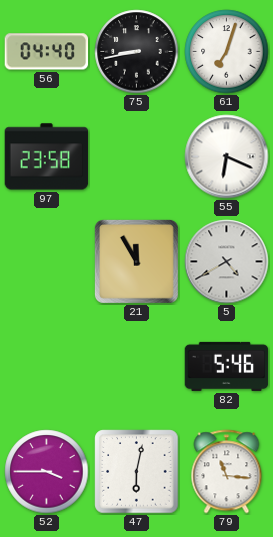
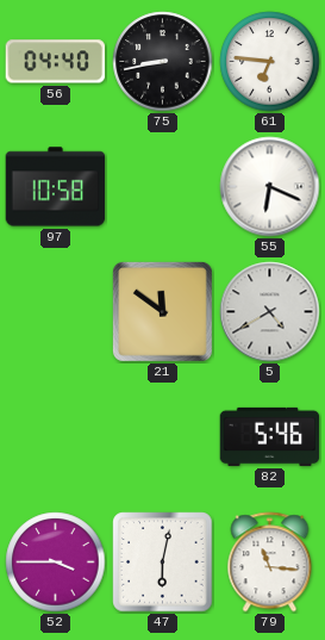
61: 7:03 -> 6:46 (270, 62)
97: 23:58 -> 10:58 (56, 187)
21: 11:55 -> 11:51 (162, 311)
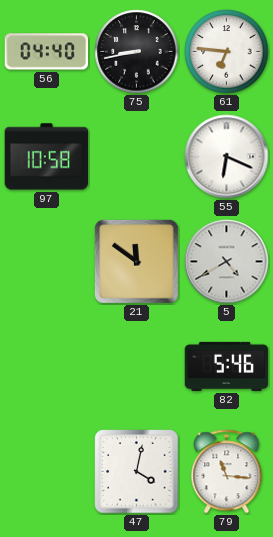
52: 3:45 -> none (56, 563)
47: 6:02 -> 4:02 (137, 472)
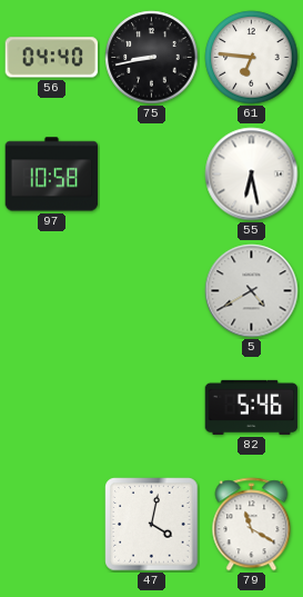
55: 6:19 -> 6:28 (252, 175)
21: 11:51 -> none (136, 261)
79: 11:16 -> 11:20 (252, 525)
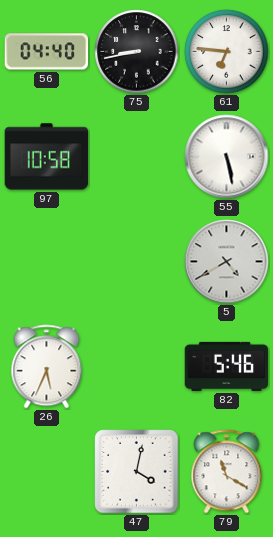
55: 6:28 -> 5:28 (227, 157)
26: none -> 5:34 (47, 367)
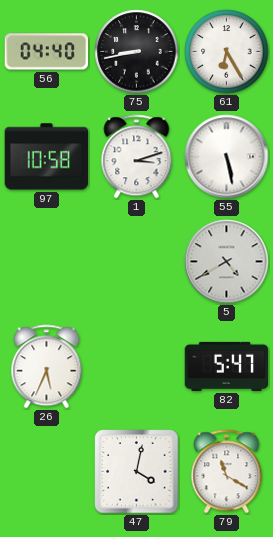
61: 6:46 -> 6:25 (227, 52)
1: none -> 3:12 (137, 157)
82: 5:46 -> 5:47 (227, 366)
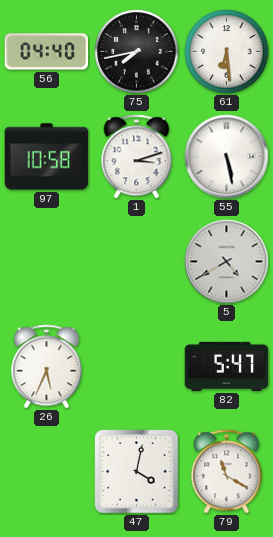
75: 8:43 -> 7:43 (137, 52)
61: 6:25 -> 6:29 (227, 52)
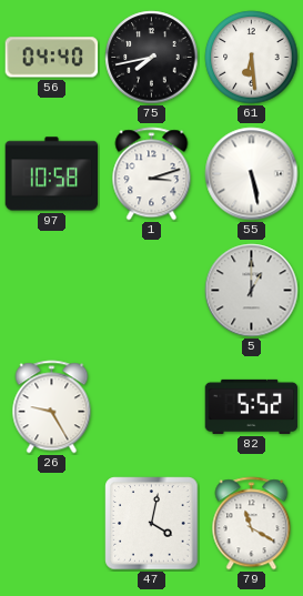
5: 4:40 -> 1:00 (252, 291)
26: 5:34 -> 9:25 (52, 407)
82: 5:47 -> 5:52 (252, 406)
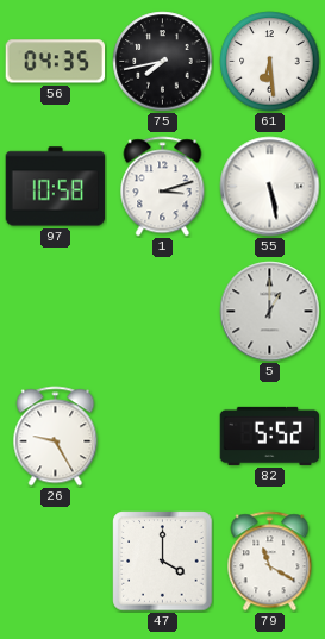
56: 04:40 -> 04:35 (56, 62)
47: 4:02 -> 4:00 (163, 562)
